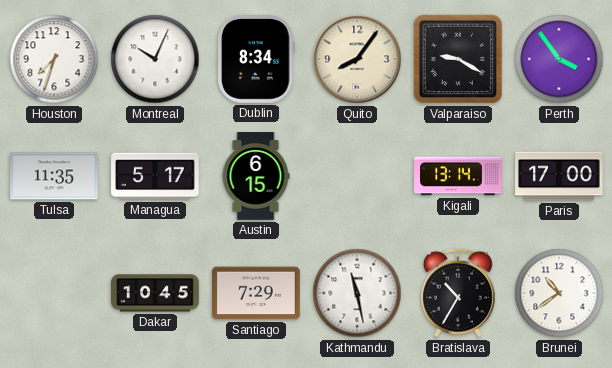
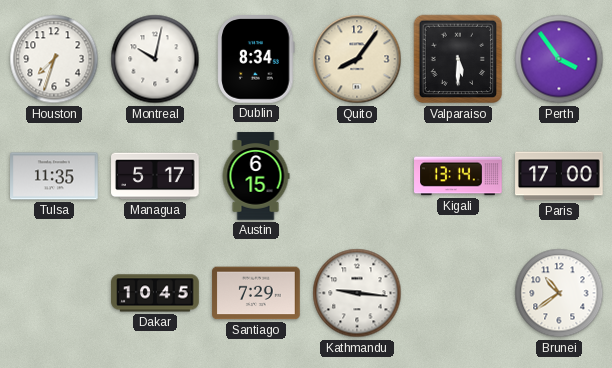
Montreal: 10:04 -> 10:02 (155, 59)
Valparaiso: 9:20 -> 5:30 (458, 59)
Kathmandu: 11:28 -> 9:16 (357, 293)
Bratislava: 10:35 -> none (458, 293)
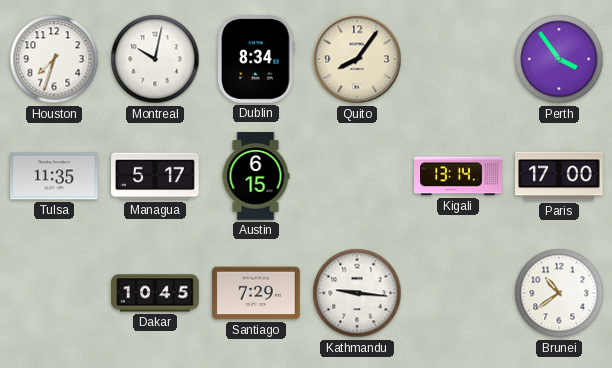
Valparaiso: 5:30 -> none (458, 59)
